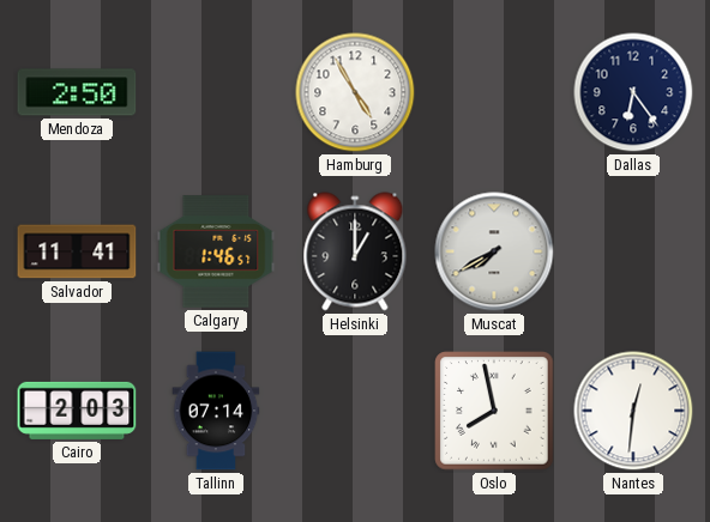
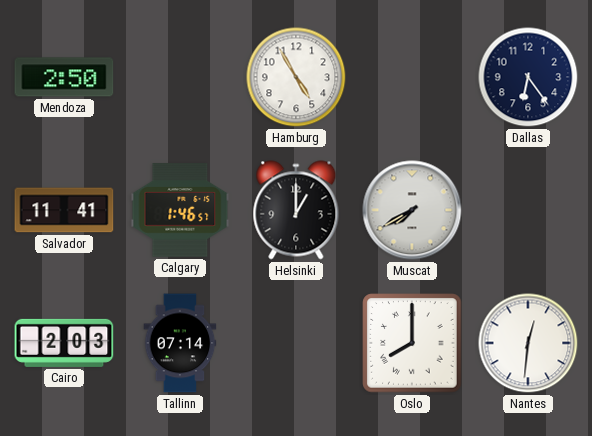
Oslo: 7:58 -> 8:00 (412, 343)
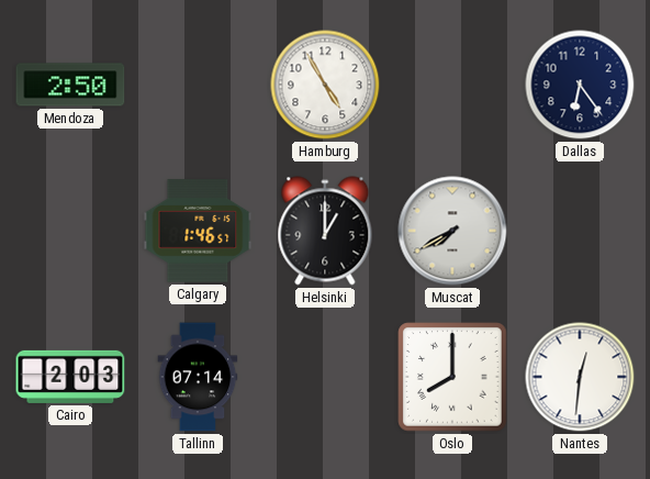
Salvador: 11:41 -> none (64, 210)
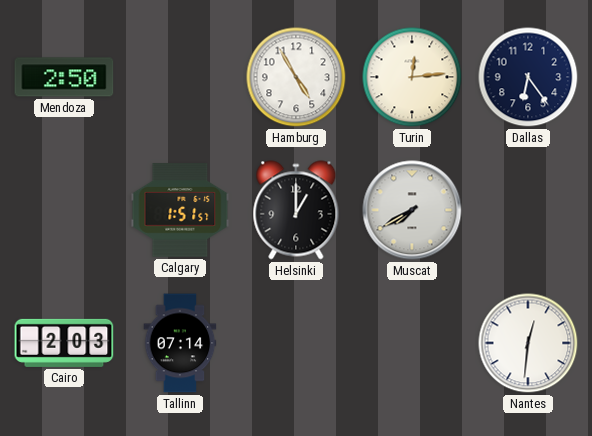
Turin: none -> 12:14 (412, 77)
Calgary: 1:46 -> 1:51 (180, 210)
Oslo: 8:00 -> none (452, 377)
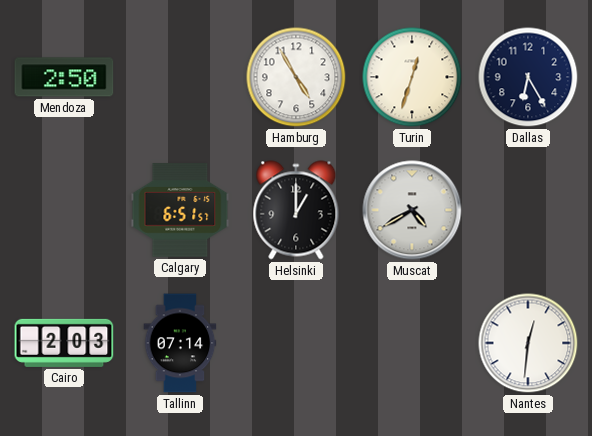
Turin: 12:14 -> 12:33 (412, 77)
Dallas: 6:24 -> 6:25 (528, 77)
Calgary: 1:51 -> 6:51 (180, 210)
Muscat: 7:40 -> 4:40 (412, 210)
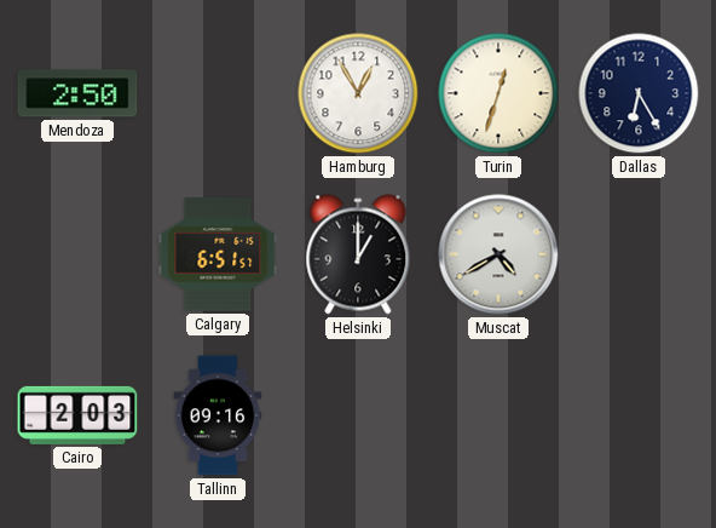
Hamburg: 4:55 -> 12:55 (358, 93)
Tallinn: 07:14 -> 09:16 (218, 415)
Nantes: 12:31 -> none (528, 343)
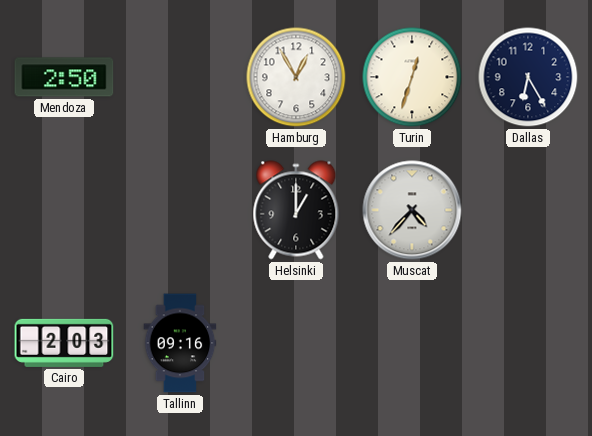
Calgary: 6:51 -> none (218, 254)
Muscat: 4:40 -> 4:37 (412, 210)
